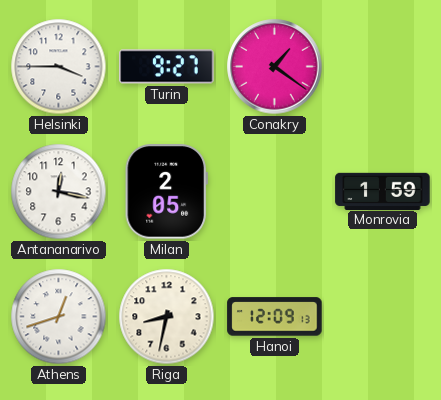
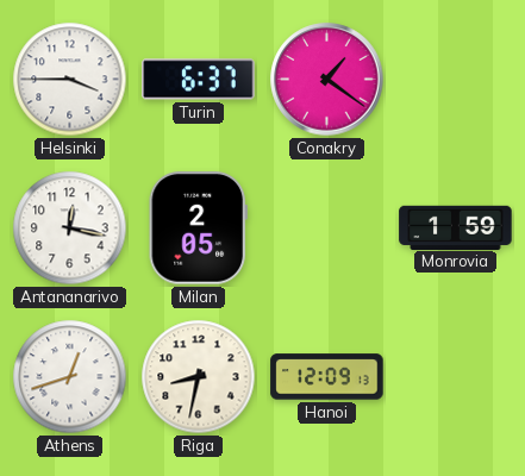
Turin: 9:27 -> 6:37 (199, 80)
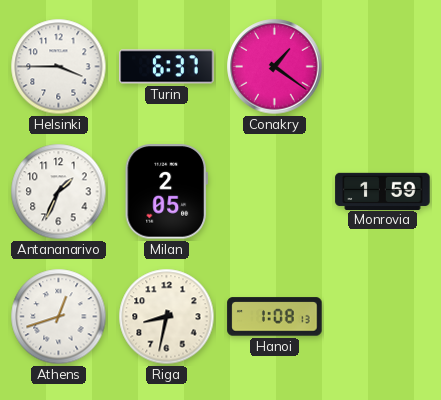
Antananarivo: 12:17 -> 1:34 (59, 192)
Hanoi: 12:09 -> 1:08 (275, 317)
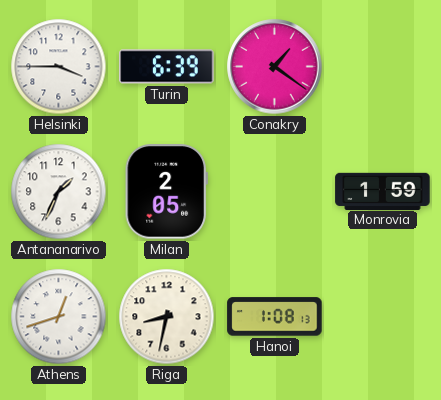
Turin: 6:37 -> 6:39 (167, 67)
